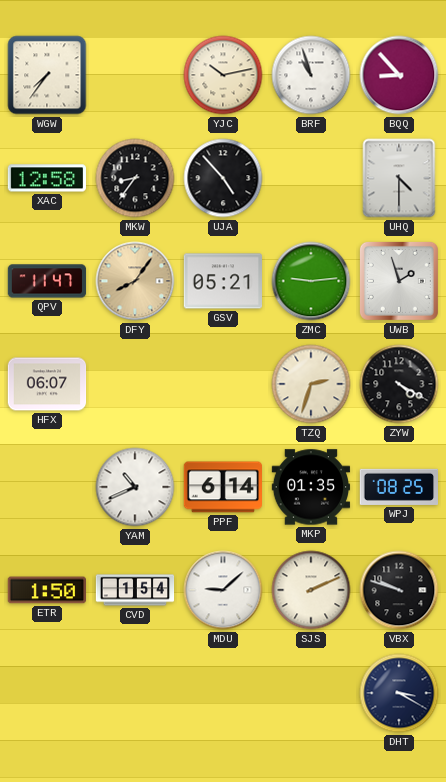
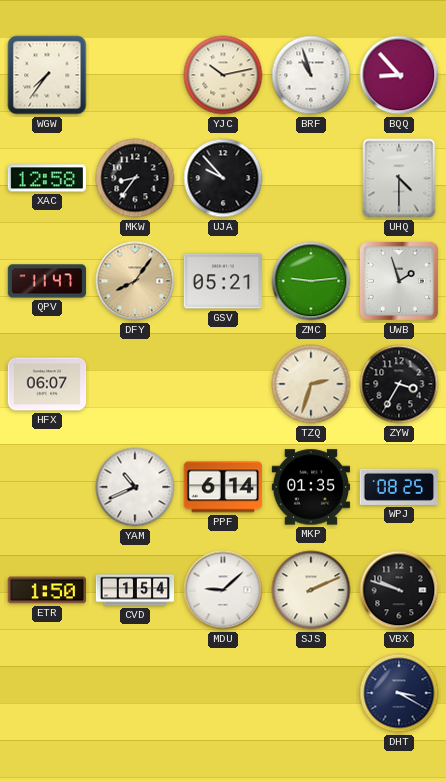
UJA: 4:53 -> 9:53 (223, 178)
ZYW: 4:20 -> 3:35 (399, 384)
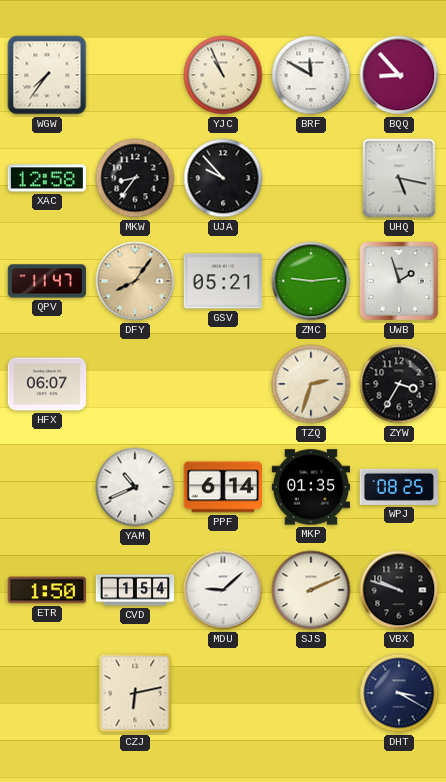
YJC: 10:13 -> 10:56 (223, 75)
BRF: 10:57 -> 11:50 (311, 75)
UHQ: 4:30 -> 5:17 (399, 178)
CZJ: none -> 6:13 (135, 693)
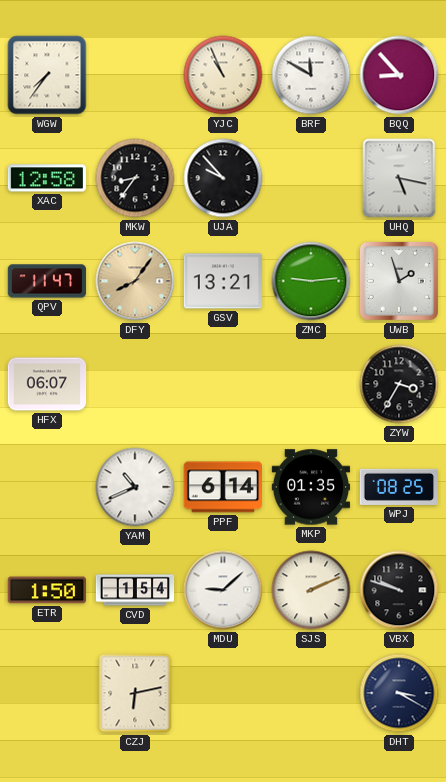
GSV: 05:21 -> 13:21 (222, 281)
TZQ: 2:33 -> none (311, 384)
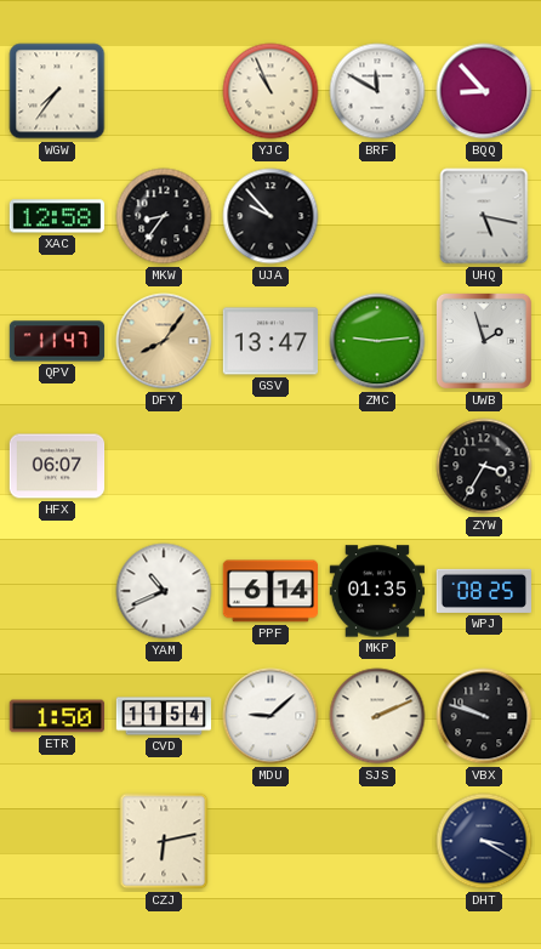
GSV: 13:21 -> 13:47 (269, 341)
CVD: 1:54 -> 11:54 (164, 716)
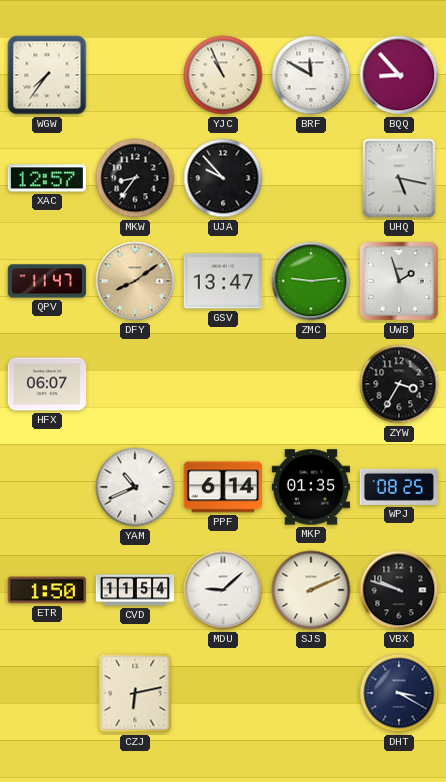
XAC: 12:58 -> 12:57 (46, 178)
DFY: 8:06 -> 8:09 (135, 281)
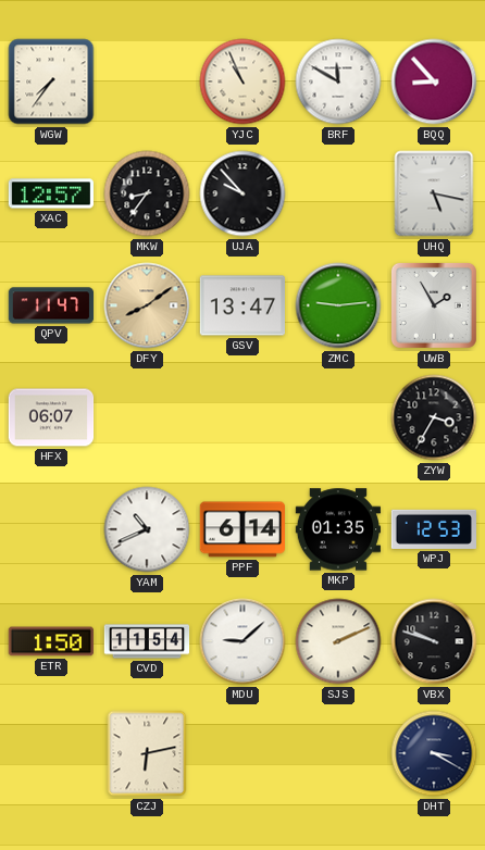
UWB: 1:57 -> 1:55 (434, 305)
WPJ: 08:25 -> 12:53 (433, 529)
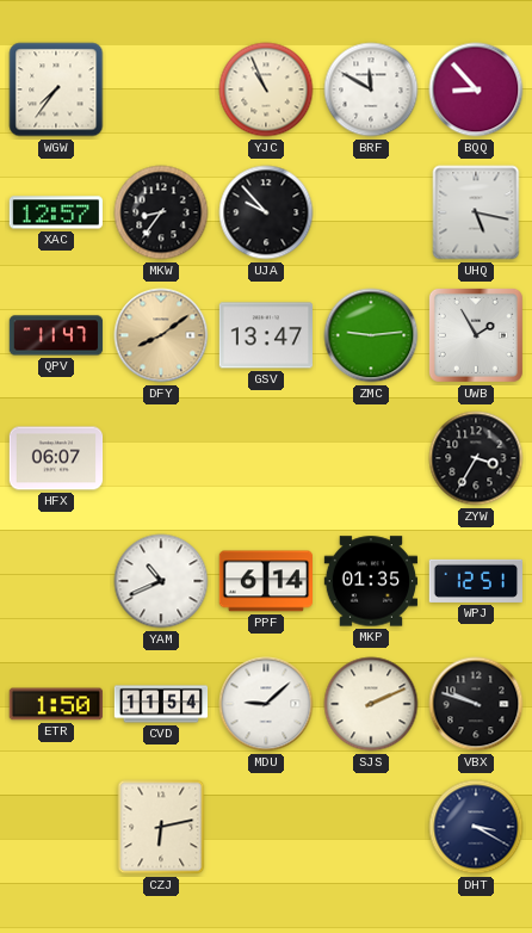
WPJ: 12:53 -> 12:51 (475, 581)
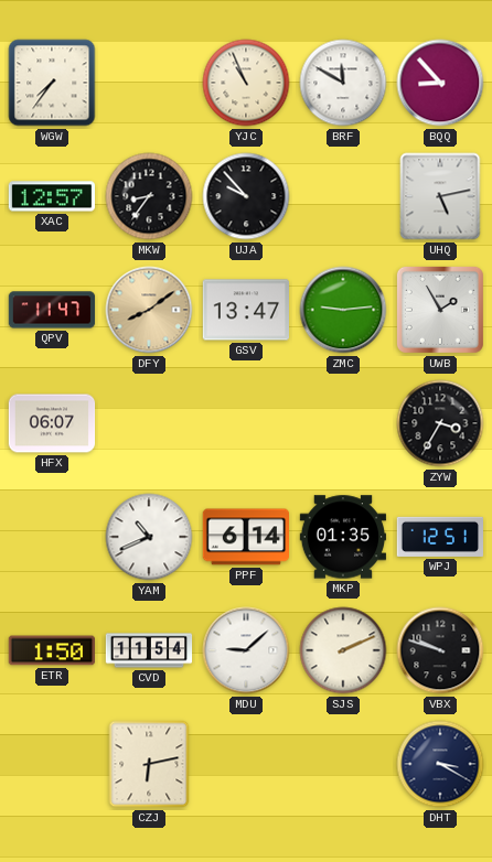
UHQ: 5:17 -> 5:13 (440, 196)
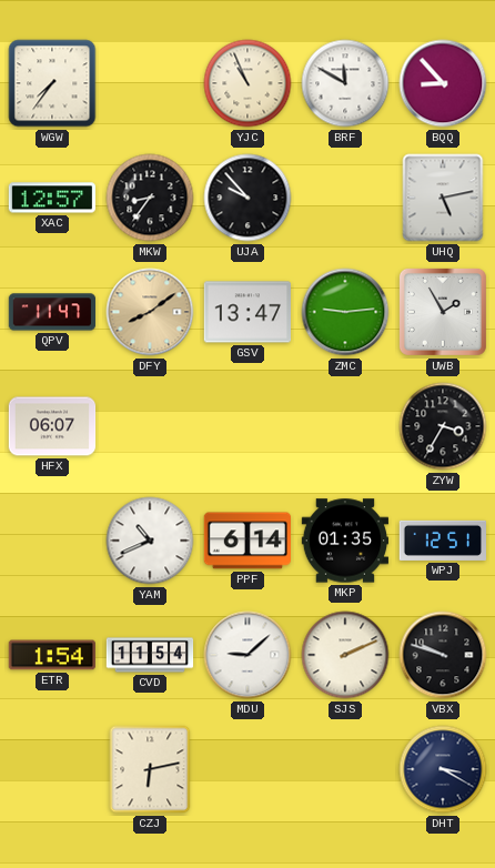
ETR: 1:50 -> 1:54 (51, 655)
